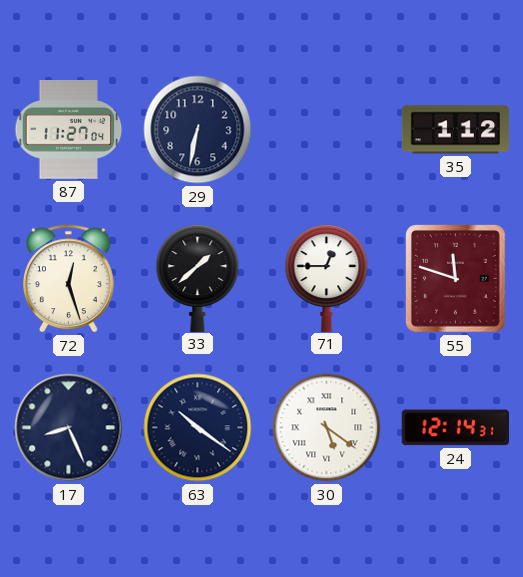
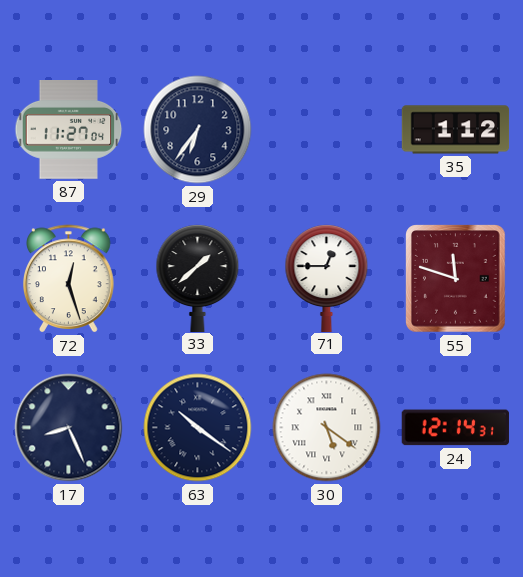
29: 6:32 -> 6:36 (198, 130)
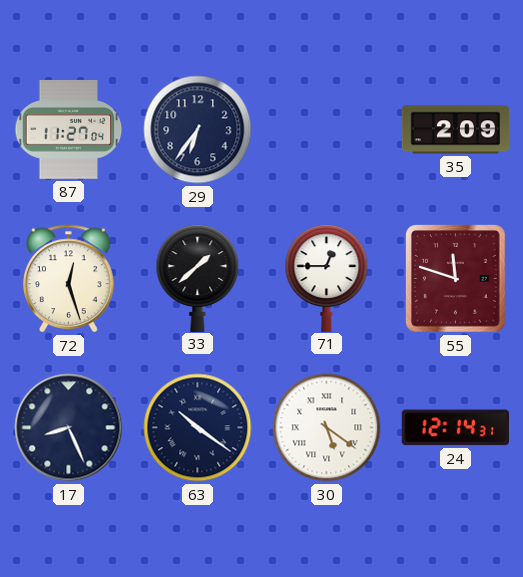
35: 1:12 -> 2:09 (456, 130)
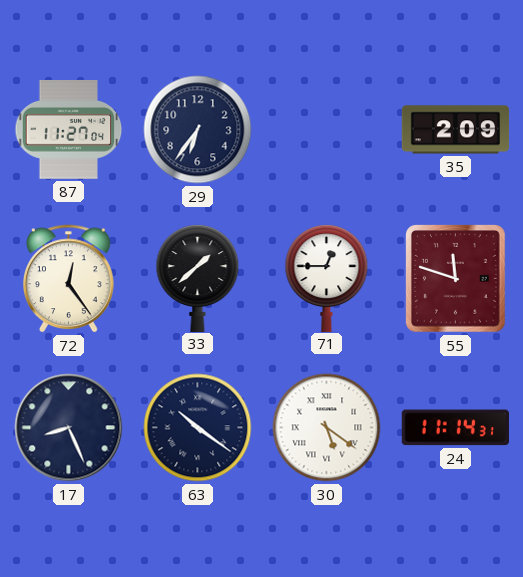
72: 12:27 -> 12:24 (69, 279)
24: 12:14 -> 11:14 (455, 428)
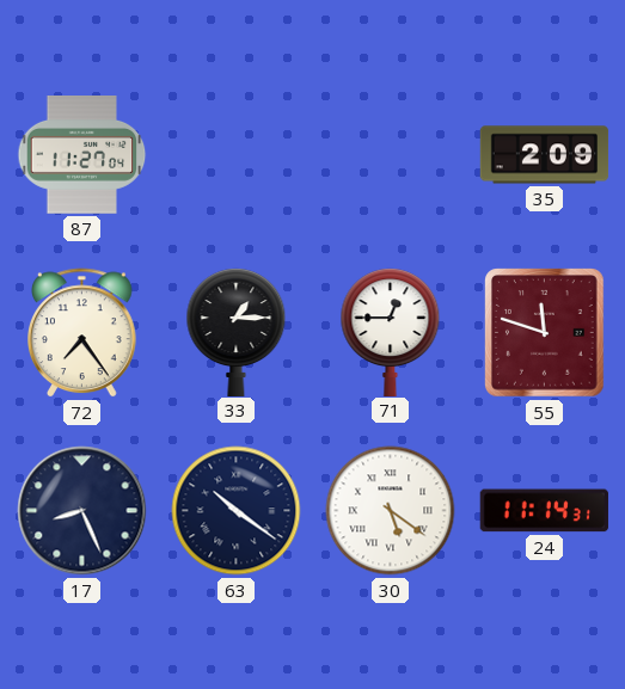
29: 6:36 -> none (198, 130)
72: 12:24 -> 7:24 (82, 333)
33: 1:38 -> 1:15 (237, 332)
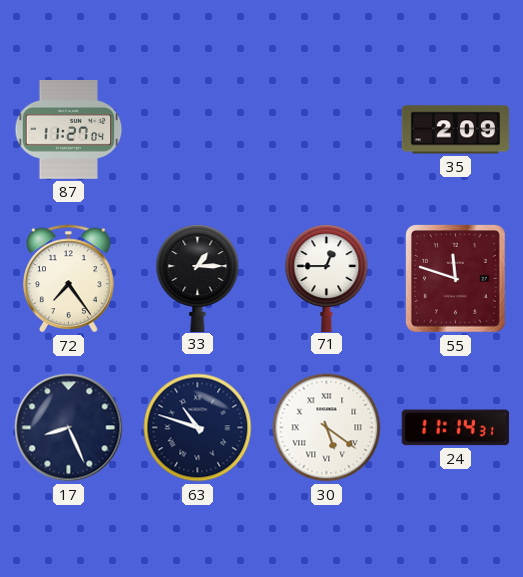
63: 10:21 -> 10:48 (198, 428)
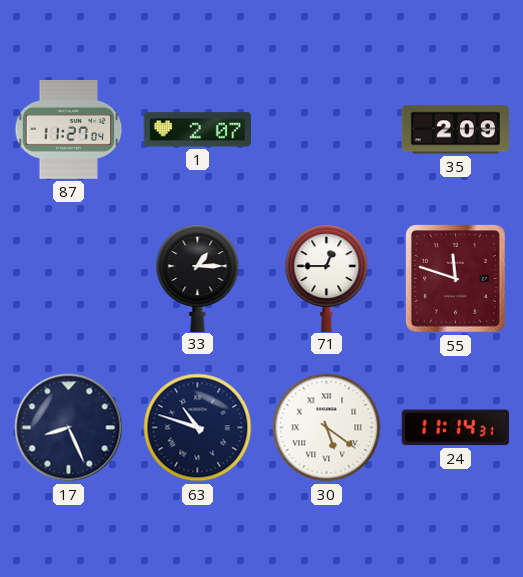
1: none -> 2:07 (197, 130)
72: 7:24 -> none (69, 279)
